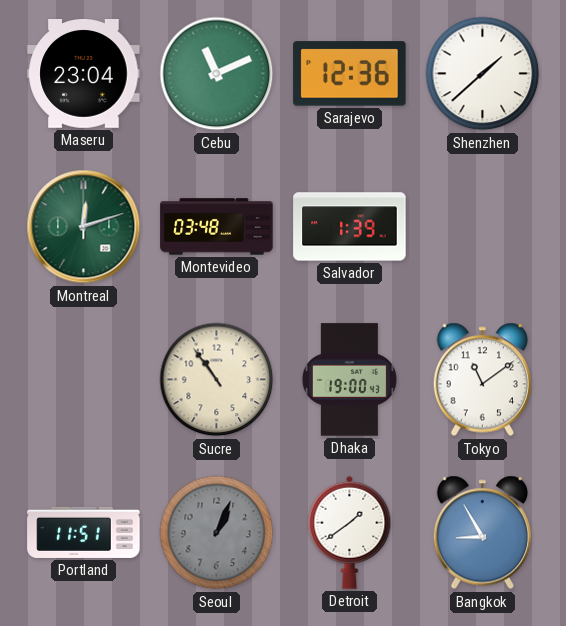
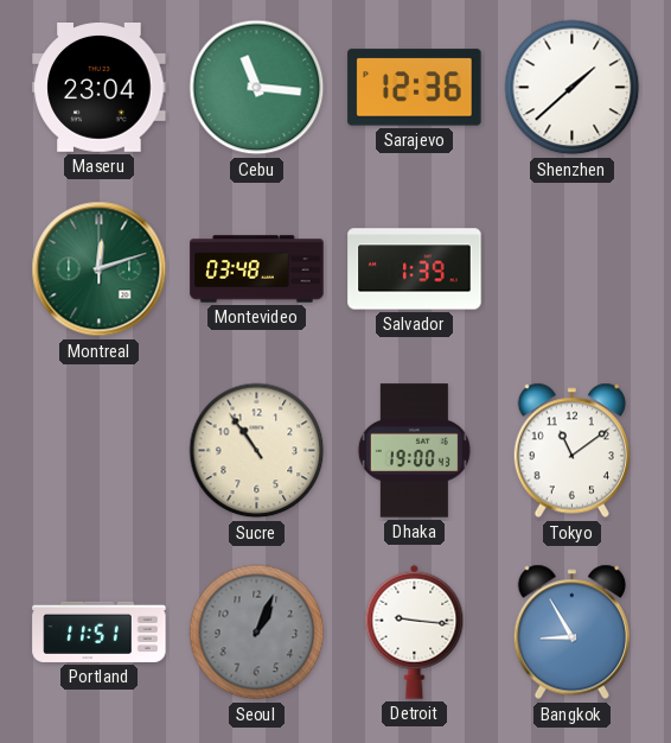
Cebu: 11:11 -> 11:16 (257, 88)
Detroit: 1:39 -> 9:16 (415, 631)
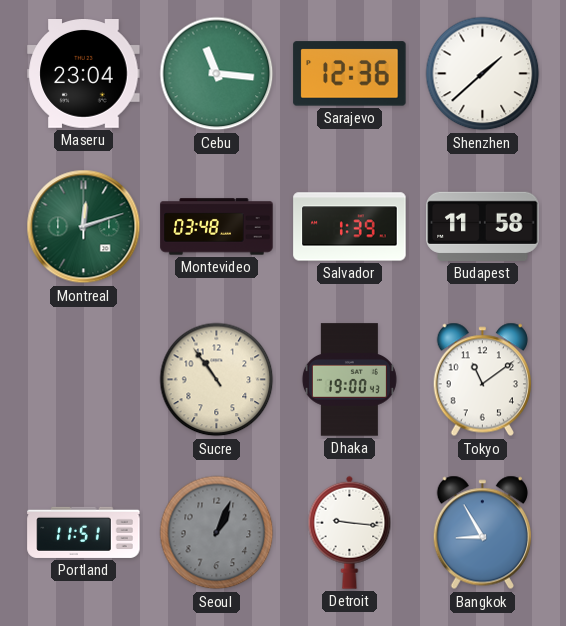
Budapest: none -> 11:58 (483, 226)
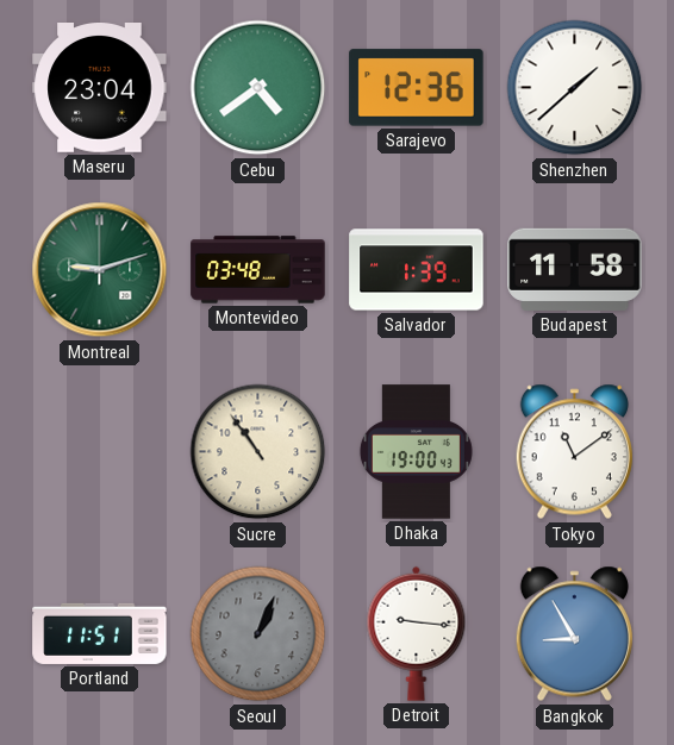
Cebu: 11:16 -> 4:39 (258, 88)
Montreal: 12:12 -> 9:12 (100, 270)
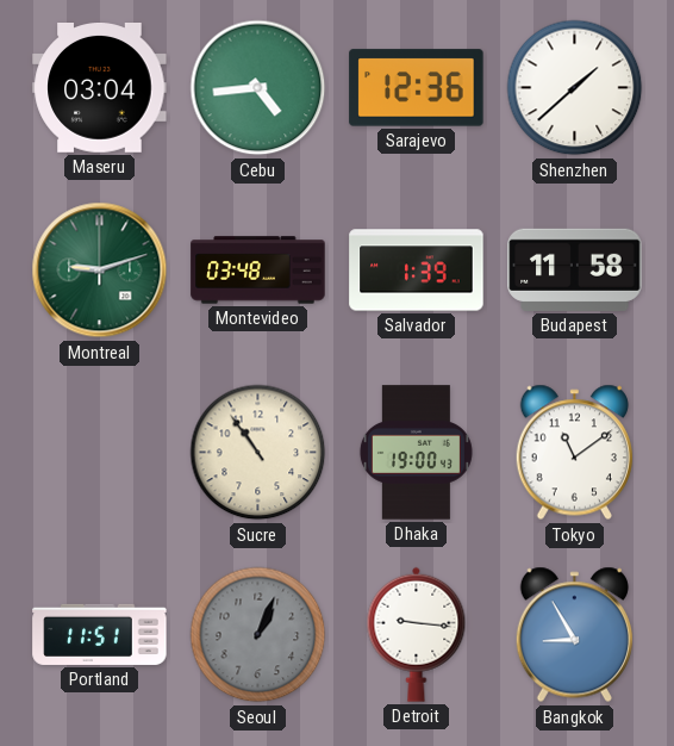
Maseru: 23:04 -> 03:04 (100, 88)
Cebu: 4:39 -> 4:44 (258, 88)
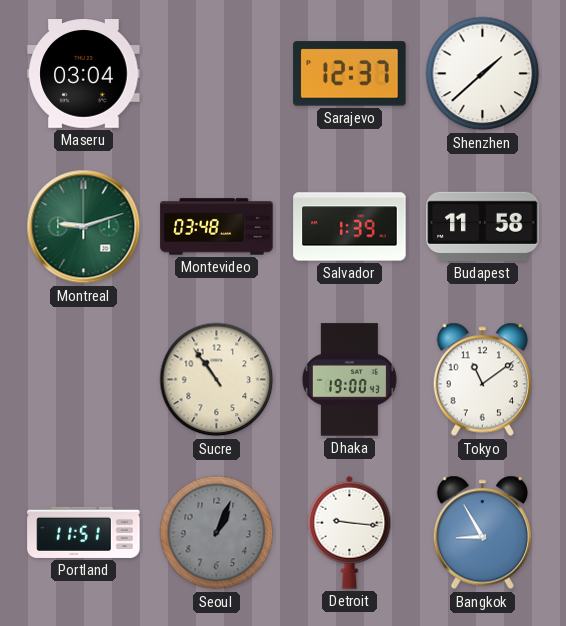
Cebu: 4:44 -> none (258, 88)
Sarajevo: 12:36 -> 12:37 (350, 74)
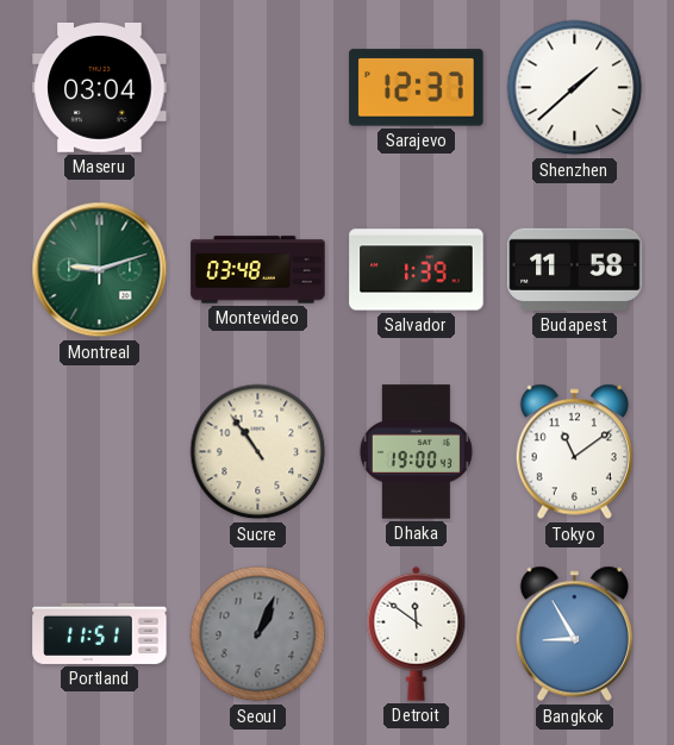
Detroit: 9:16 -> 11:51 (417, 633)
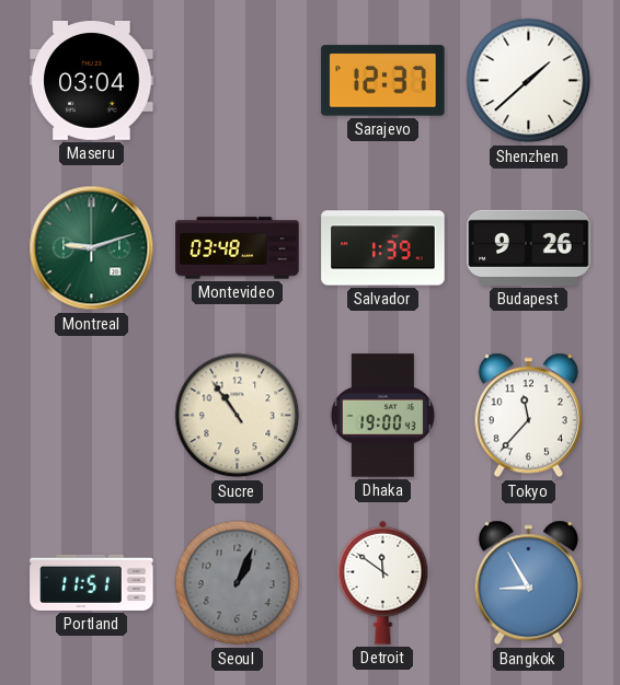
Budapest: 11:58 -> 9:26 (529, 247)
Tokyo: 11:09 -> 11:37 (528, 416)
